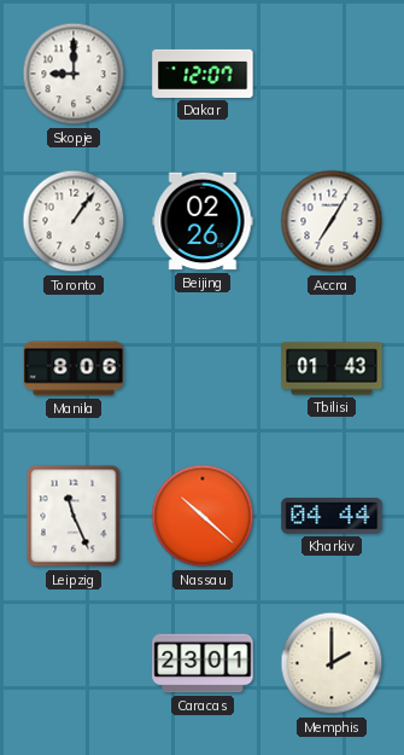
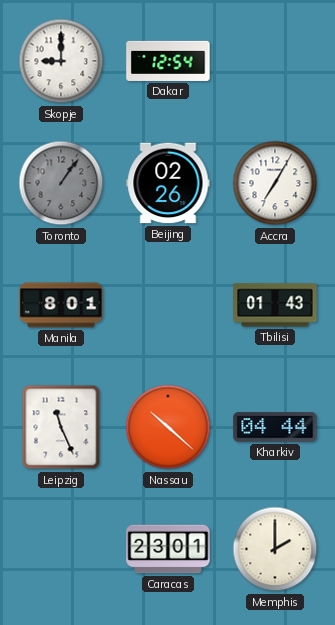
Dakar: 12:07 -> 12:54 (168, 61)
Toronto dial: white -> grey (61, 183)
Manila: 8:06 -> 8:01 (61, 305)
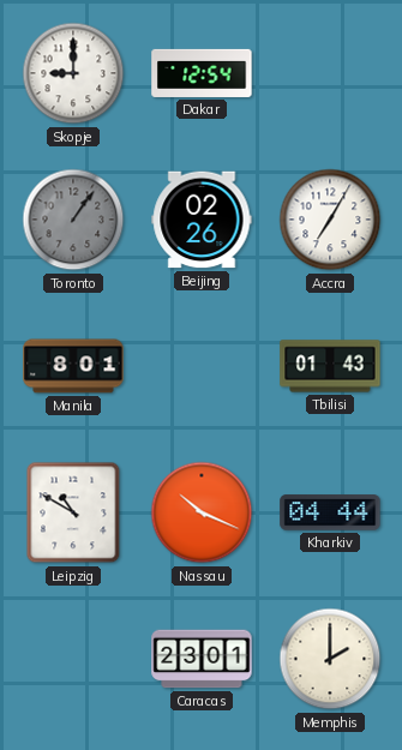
Leipzig: 11:26 -> 10:50 (73, 512)
Nassau: 10:22 -> 10:19 (202, 512)
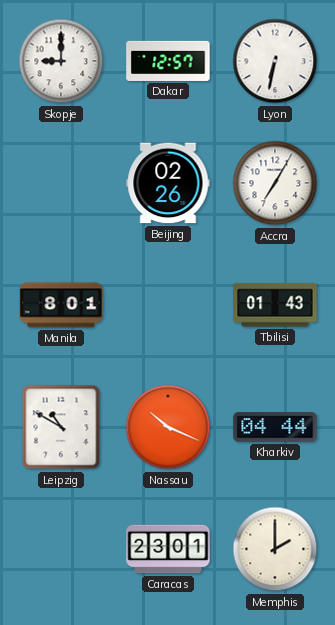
Dakar: 12:54 -> 12:57 (168, 61)
Lyon: none -> 6:32 (275, 61)
Toronto: 1:06 -> none (73, 220)
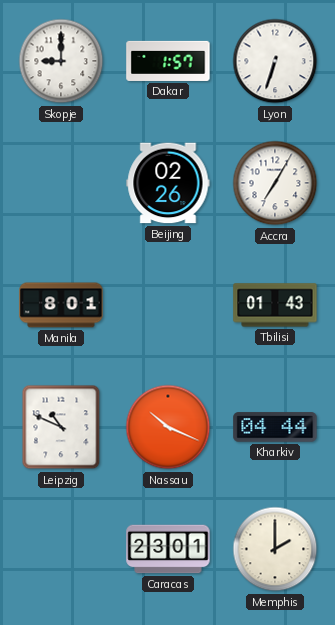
Dakar: 12:57 -> 1:57 (168, 61)
Lyon: 6:32 -> 6:33 (275, 61)
Leipzig: 10:50 -> 10:49 (61, 427)
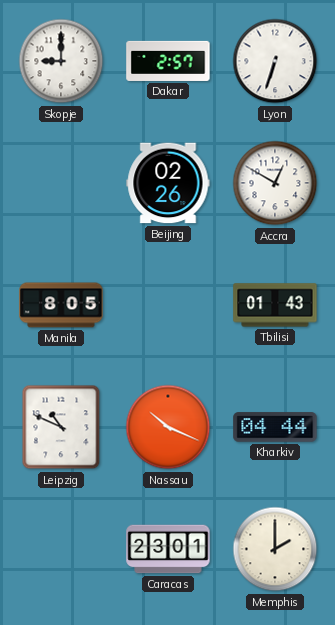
Dakar: 1:57 -> 2:57 (168, 61)
Accra: 7:05 -> 12:50 (275, 183)
Manila: 8:01 -> 8:05 (61, 305)
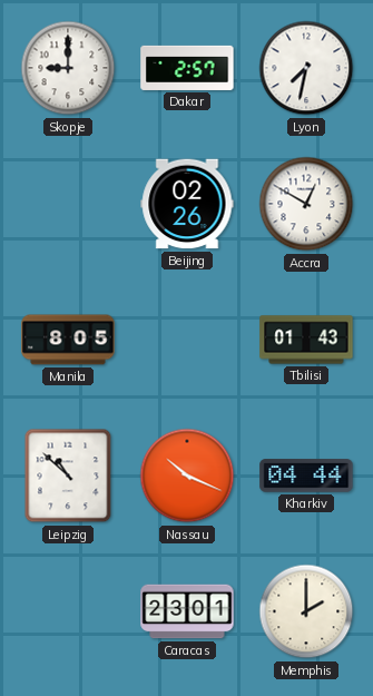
Lyon: 6:33 -> 7:32 (306, 68)
Leipzig: 10:49 -> 10:52 (68, 476)
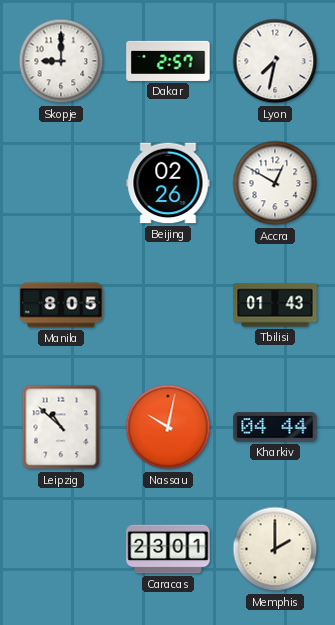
Nassau: 10:19 -> 10:02 (168, 427)
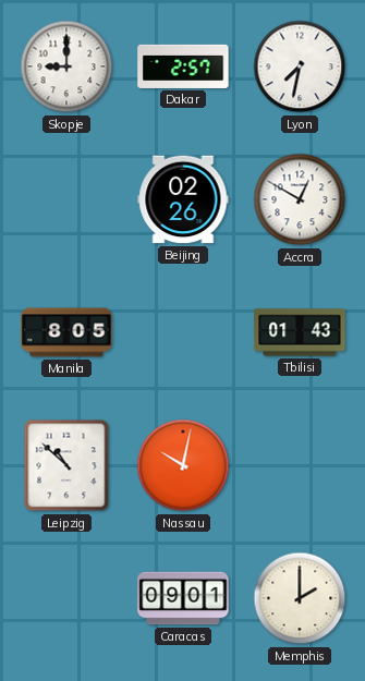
Kharkiv: 04:44 -> none (275, 427)
Caracas: 23:01 -> 09:01 (183, 598)
